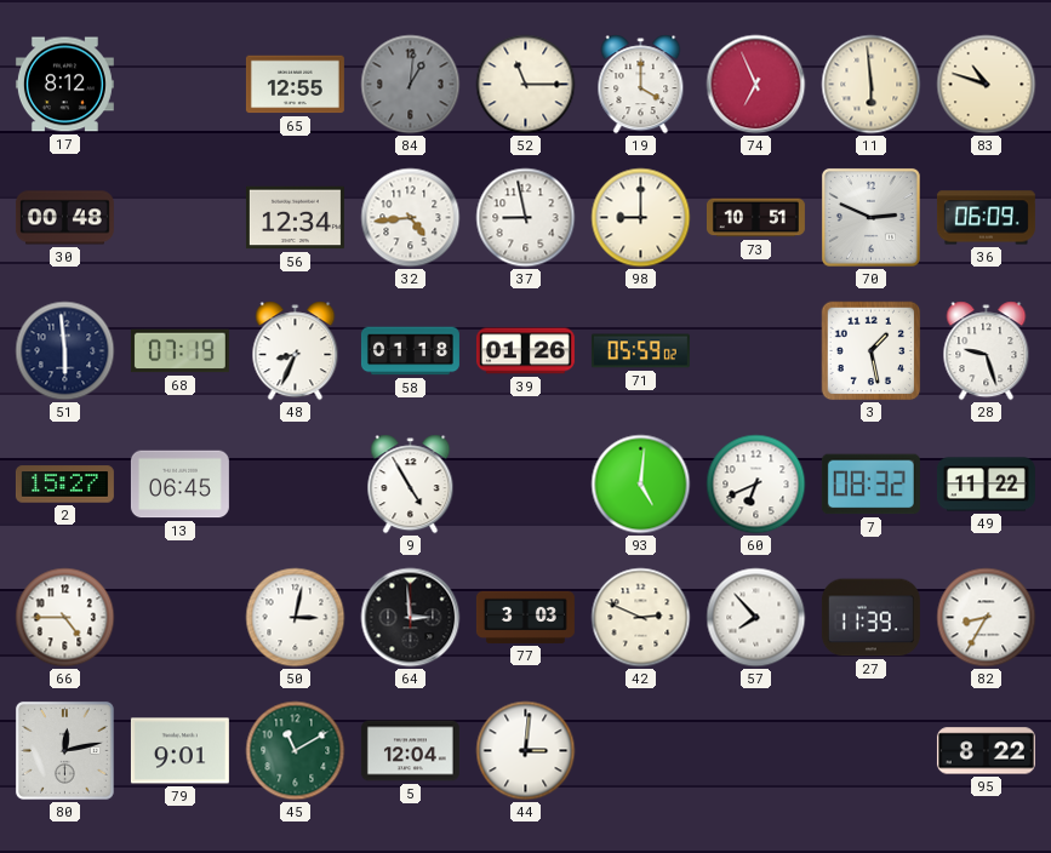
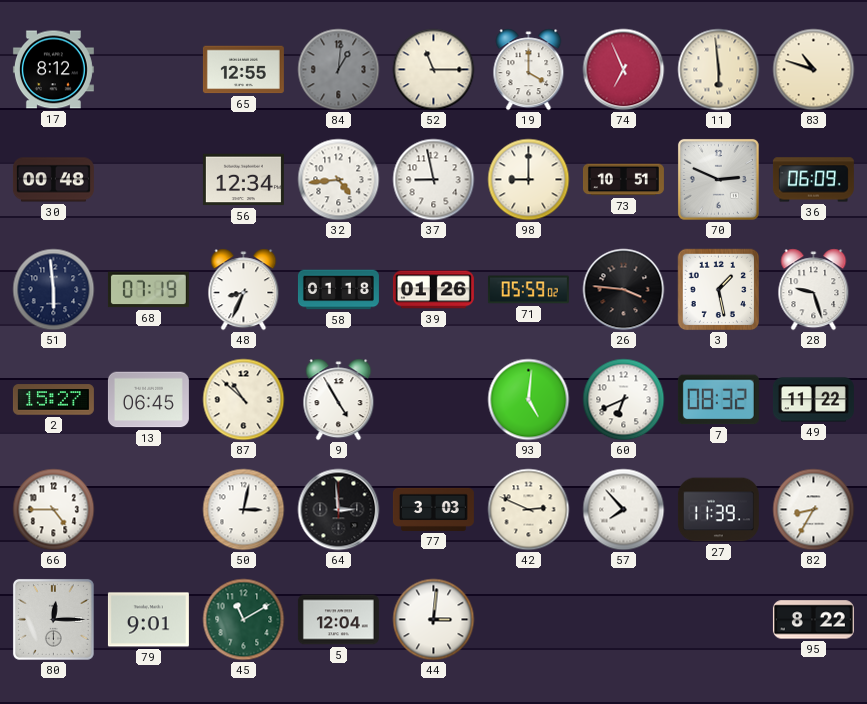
26: none -> 3:46 (624, 290)
87: none -> 10:52 (244, 400)
80: 12:13 -> 12:15 (53, 619)
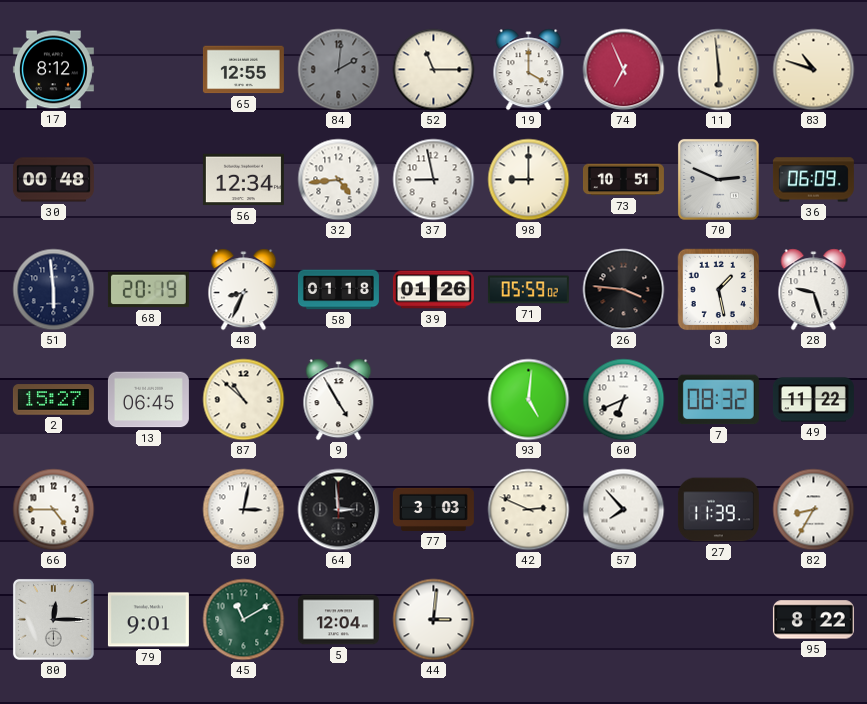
84: 1:01 -> 2:01 (339, 70)
68: 07:19 -> 20:19 (148, 290)
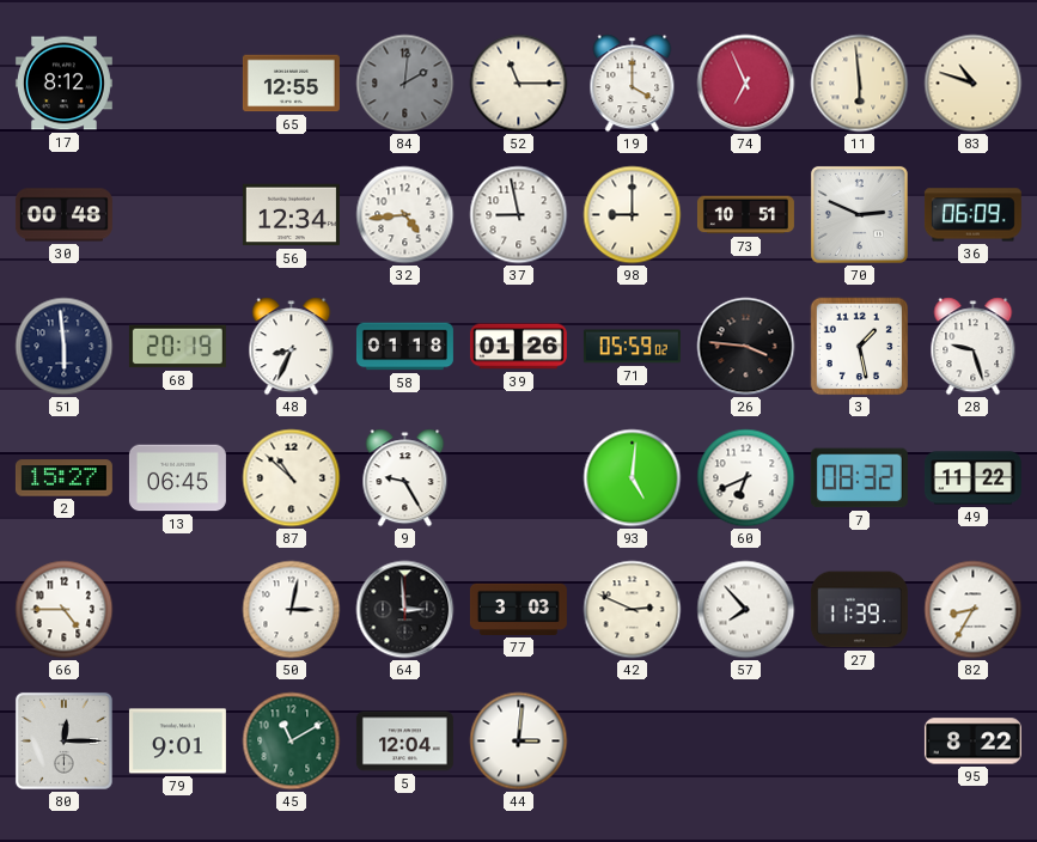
9: 4:55 -> 9:25 (405, 478)
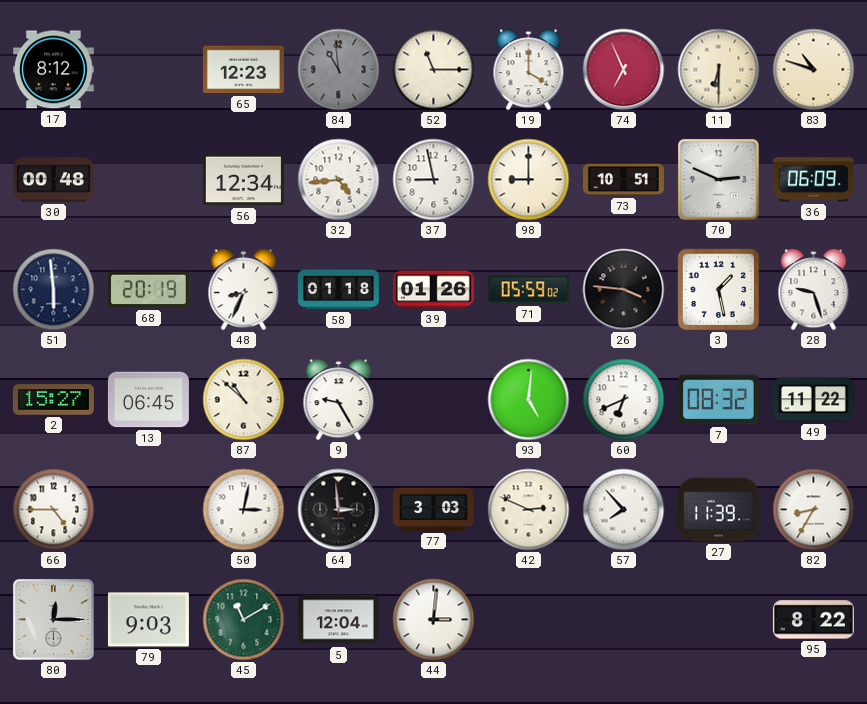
65: 12:55 -> 12:23 (243, 70)
84: 2:01 -> 10:59 (339, 70)
11: 5:59 -> 6:30 (719, 70)
79: 9:01 -> 9:03 (148, 620)
